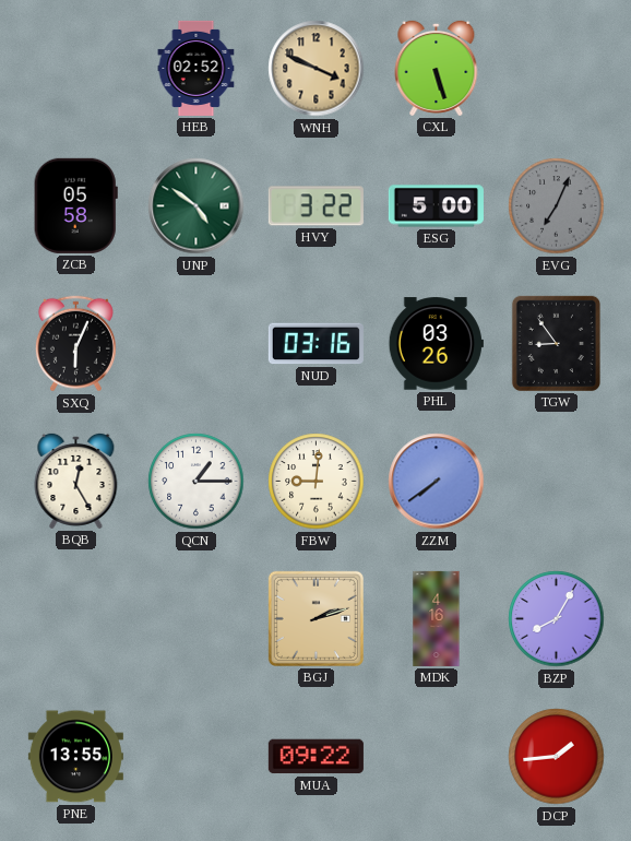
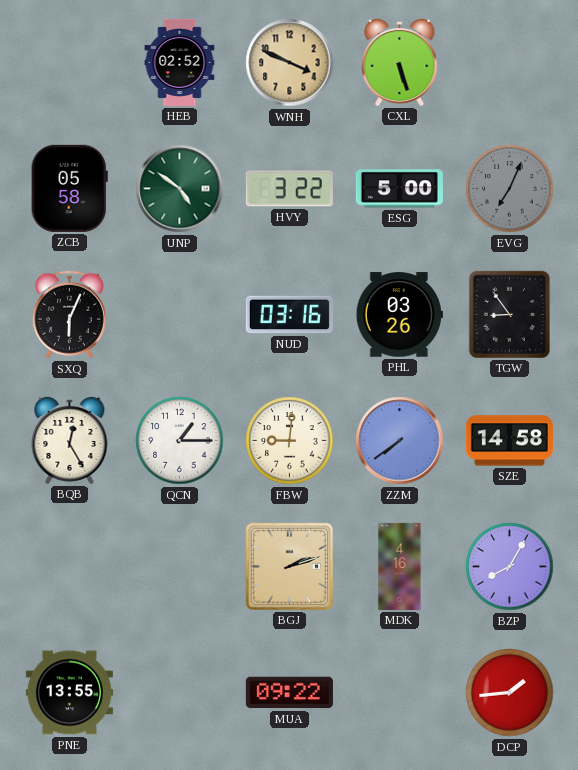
SZE: none -> 14:58 (509, 441)
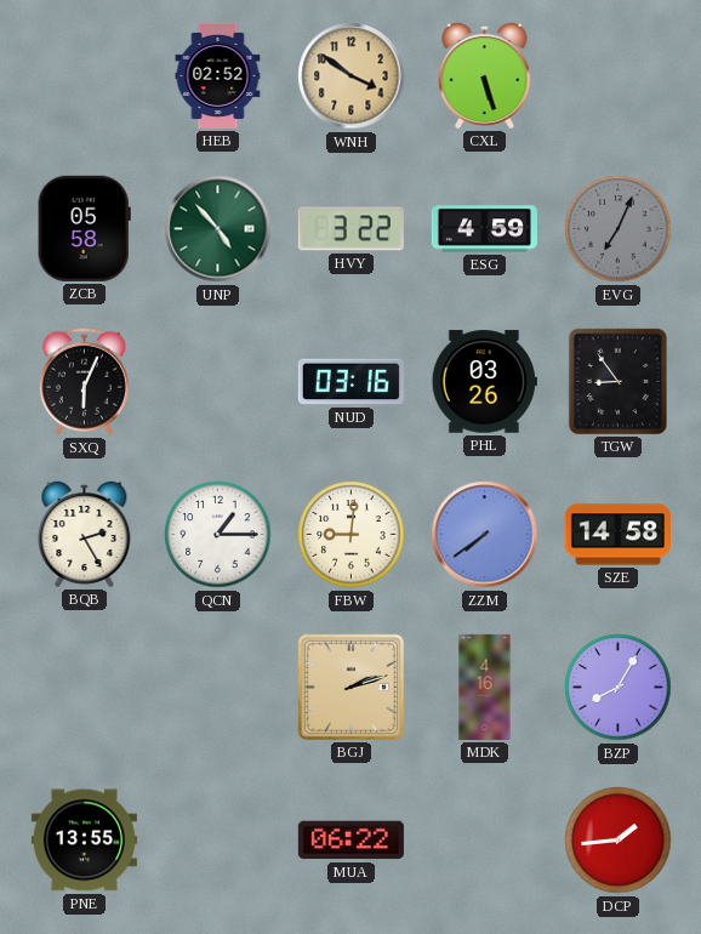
WNH: 3:49 -> 3:51 (352, 76)
UNP: 4:51 -> 4:53 (218, 229)
ESG: 5:00 -> 4:59 (484, 229)
BQB: 12:25 -> 2:25 (85, 534)
MUA: 09:22 -> 06:22 (350, 841)
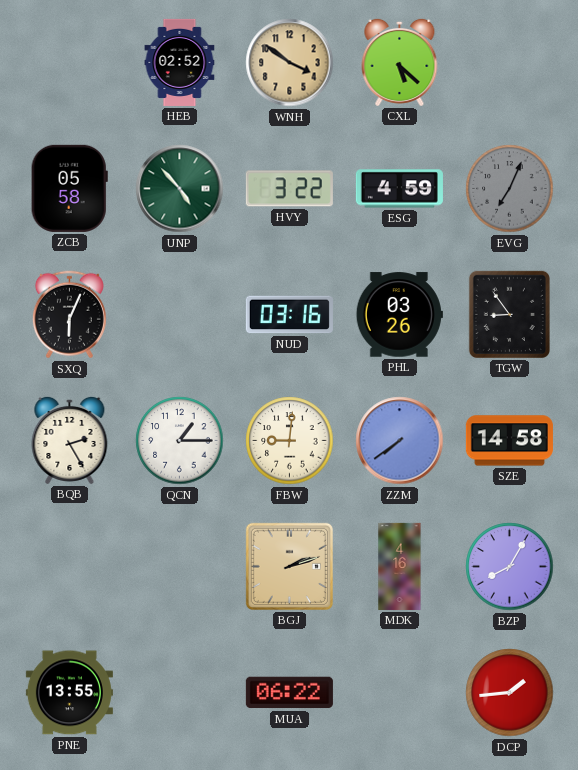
CXL: 5:27 -> 5:22 (400, 62)
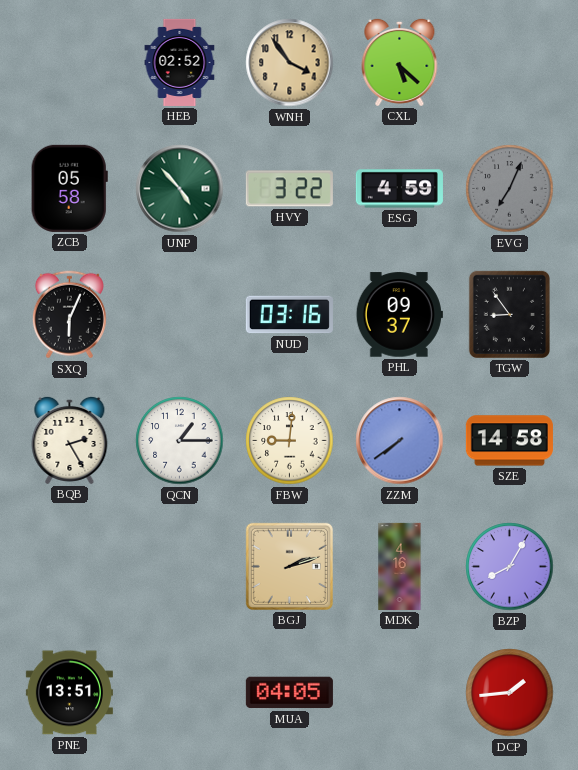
WNH: 3:51 -> 3:54 (290, 63)
PHL: 03:26 -> 09:37 (399, 315)
PNE: 13:55 -> 13:51 (69, 693)
MUA: 06:22 -> 04:05 (289, 693)
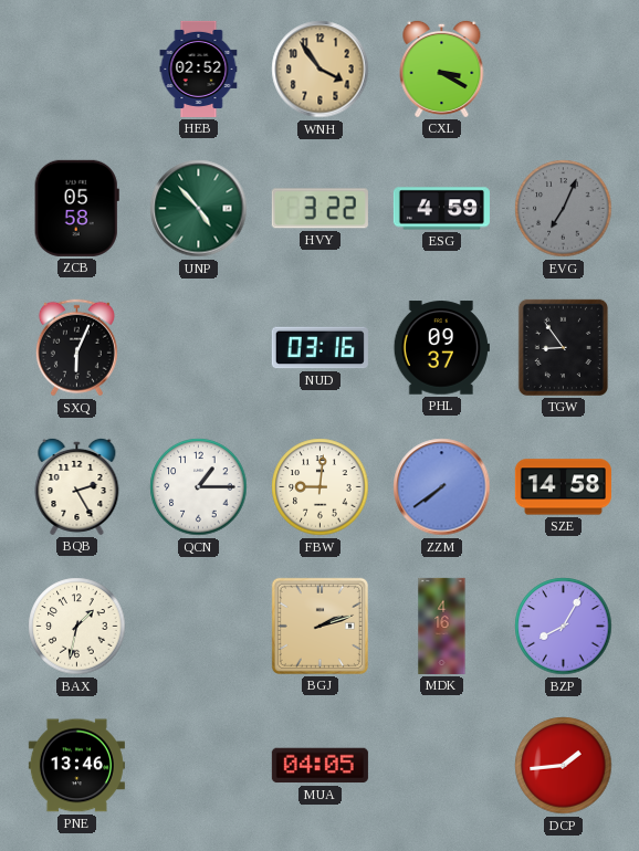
CXL: 5:22 -> 3:20 (442, 69)
BAX: none -> 1:32 (77, 627)
PNE: 13:51 -> 13:46 (76, 766)
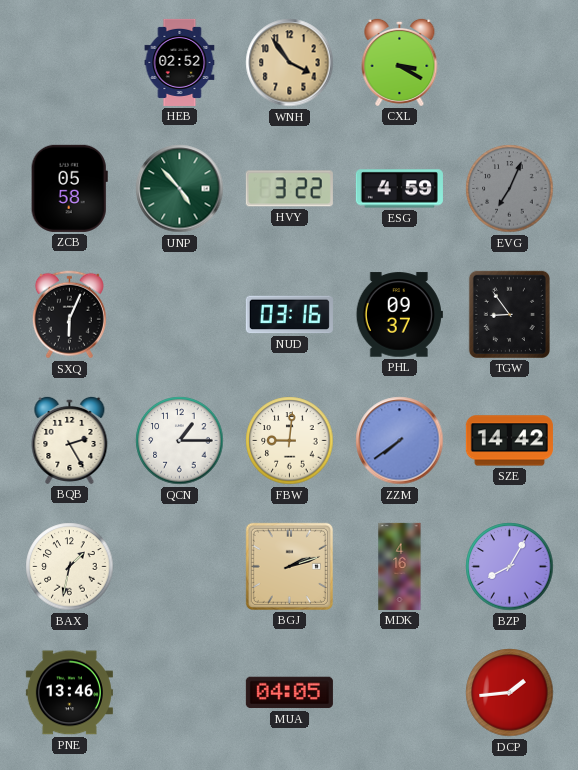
SZE: 14:58 -> 14:42 (509, 441)
